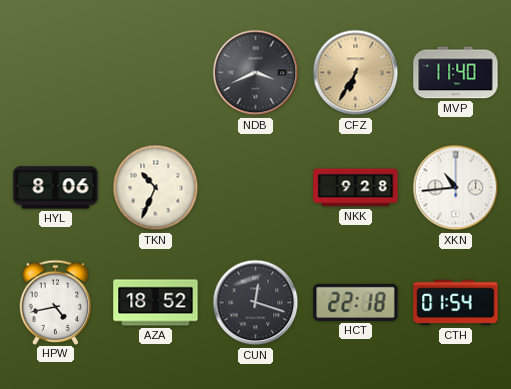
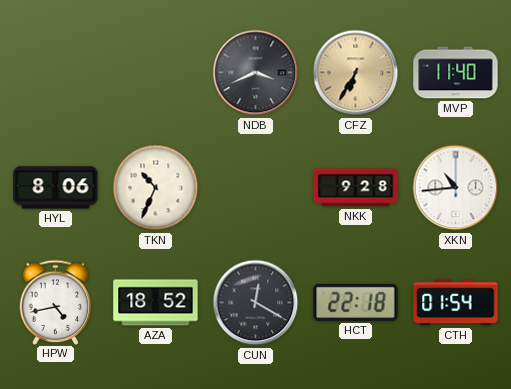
CUN: 12:18 -> 12:20 (256, 303)
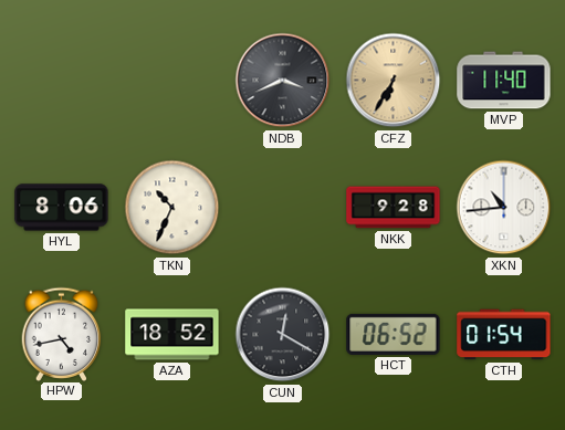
HCT: 22:18 -> 06:52 (394, 334)
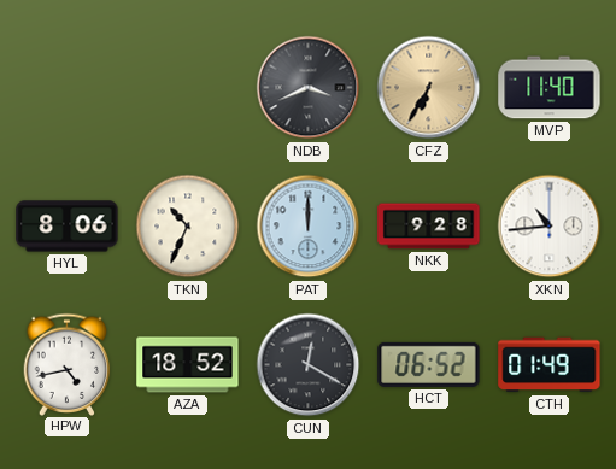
PAT: none -> 12:00 (309, 227)
CTH: 01:54 -> 01:49 (550, 365)
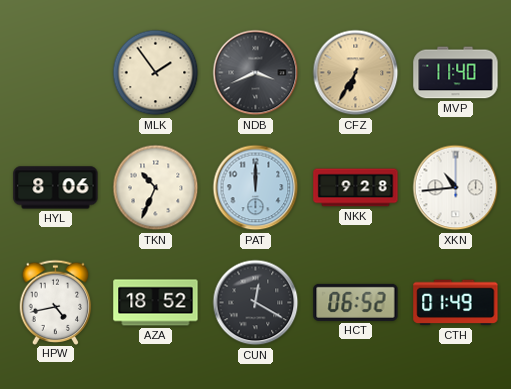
MLK: none -> 1:54 (156, 73)
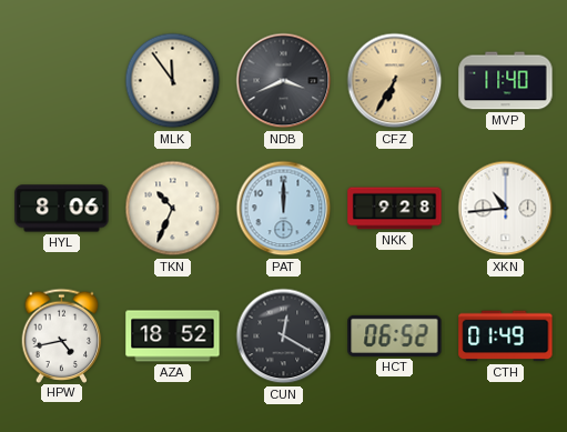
MLK: 1:54 -> 11:54 (173, 81)
